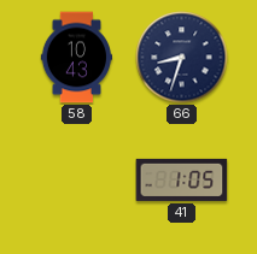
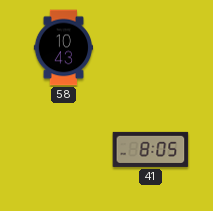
66: 8:33 -> none (182, 58)
41: 1:05 -> 8:05 (151, 149)
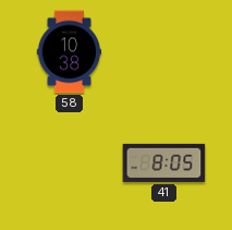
58: 10:43 -> 10:38 (70, 52)
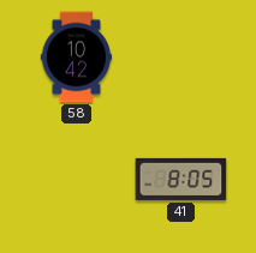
58: 10:38 -> 10:42 (77, 58)
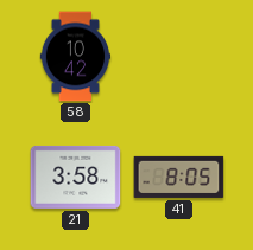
21: none -> 3:58 (76, 177)
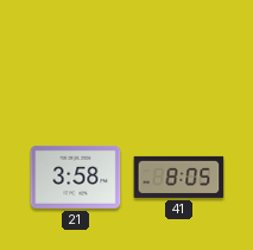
58: 10:42 -> none (76, 57)
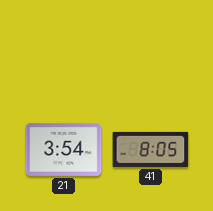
21: 3:58 -> 3:54 (64, 149)
